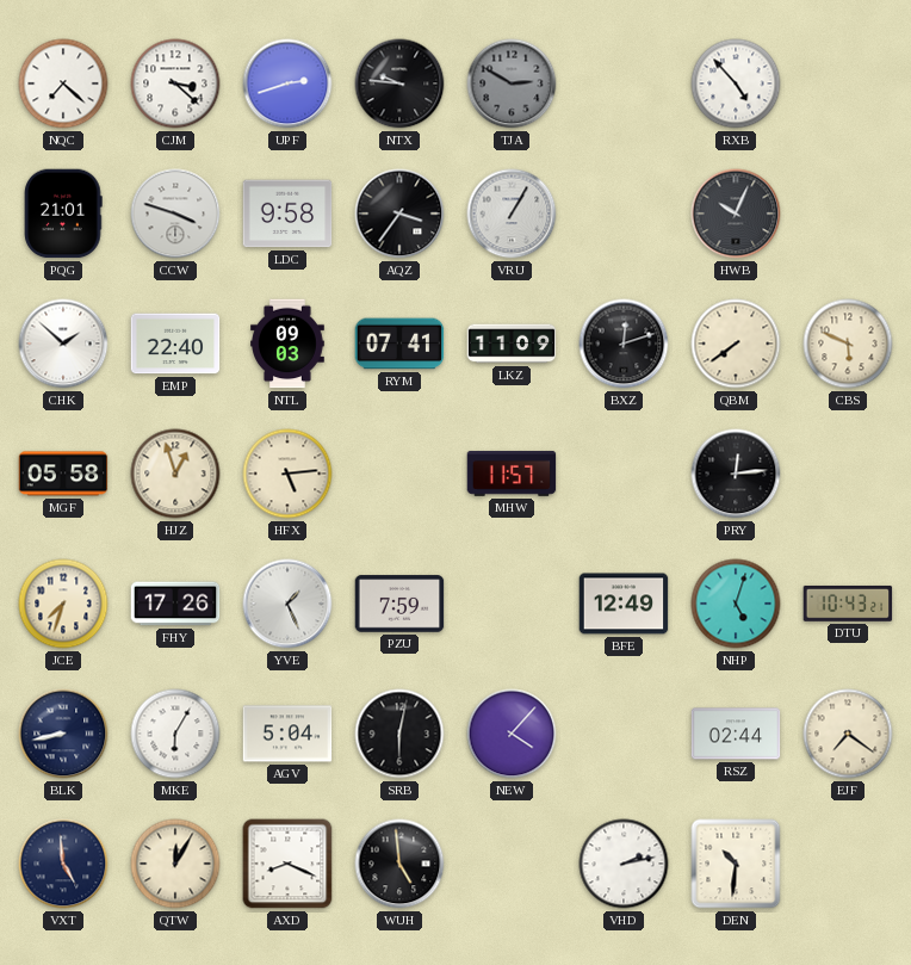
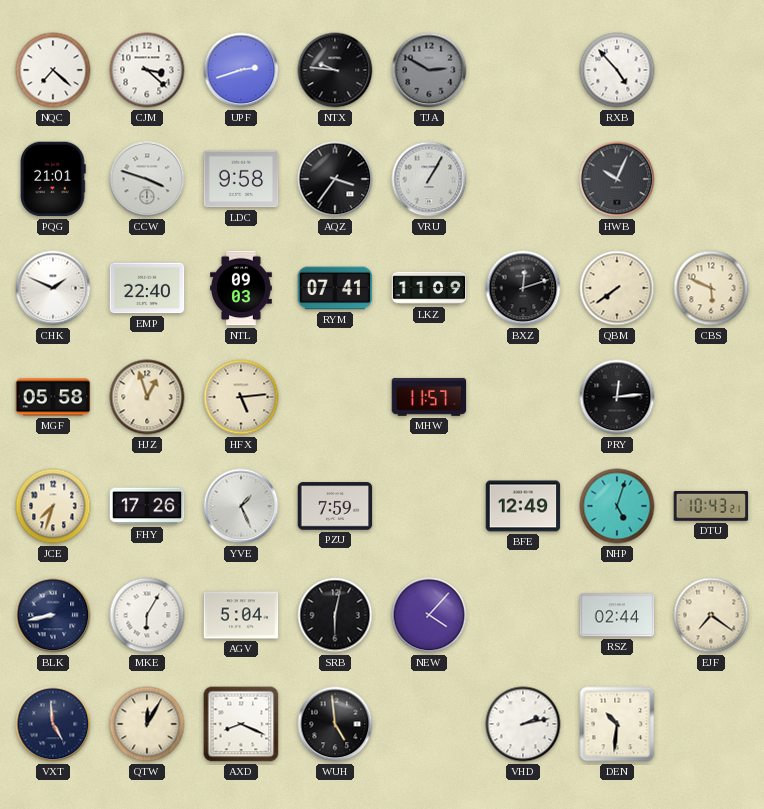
CHK: 1:52 -> 1:49 (53, 288)
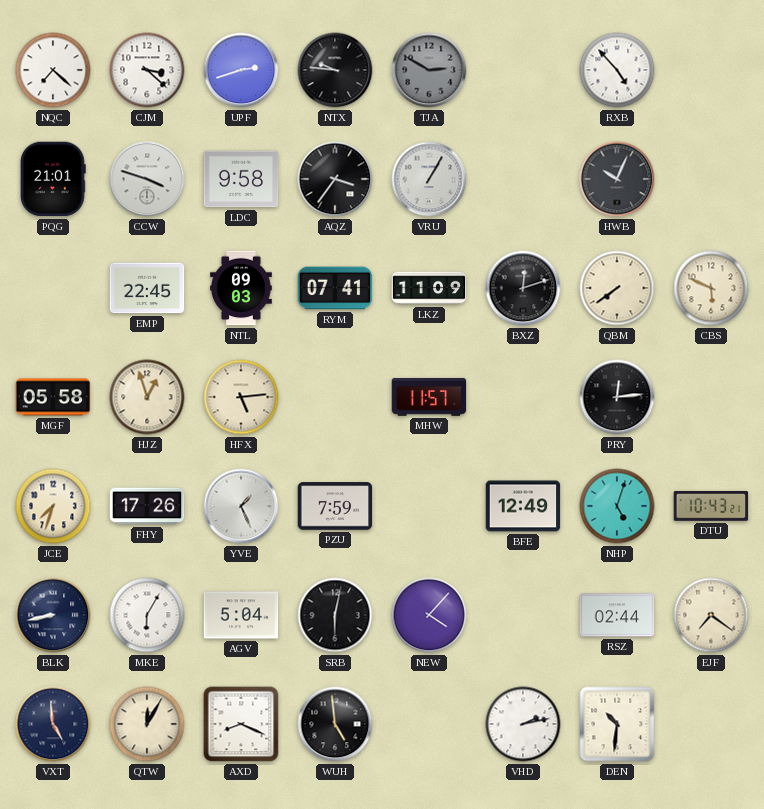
CHK: 1:49 -> none (53, 288)
EMP: 22:40 -> 22:45 (147, 288)
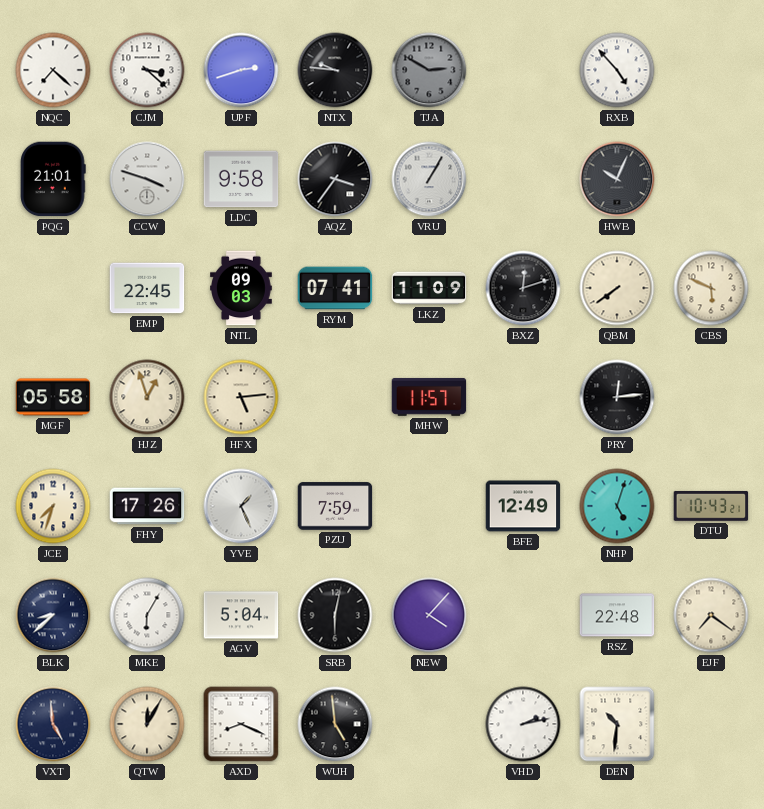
BLK: 8:43 -> 8:38 (53, 615)
RSZ: 02:44 -> 22:48 (617, 615)
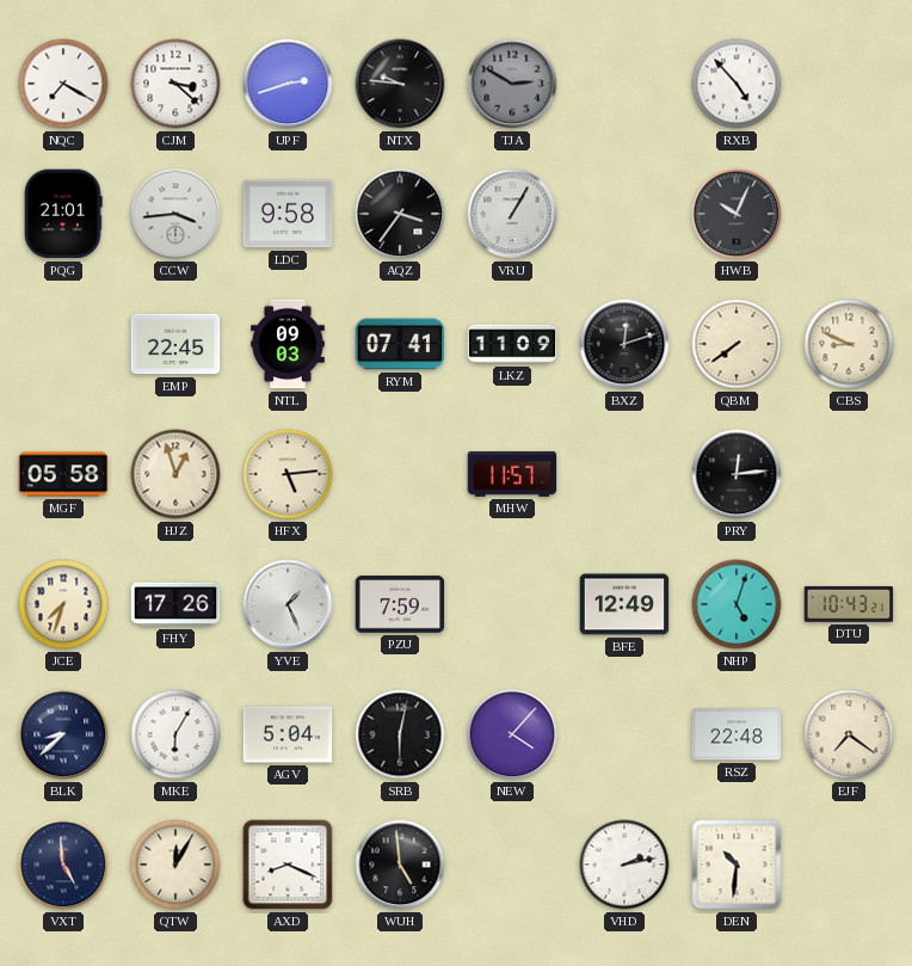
NQC: 7:22 -> 7:20 (63, 84)
CCW: 3:48 -> 3:44 (175, 214)
CBS: 5:49 -> 8:49 (849, 344)
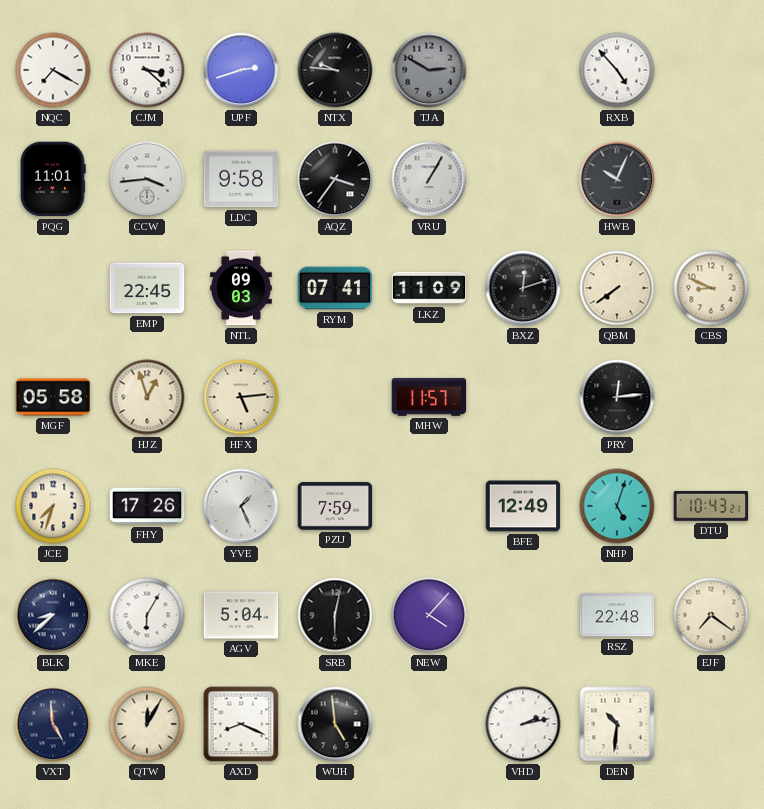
PQG: 21:01 -> 11:01 (53, 179)
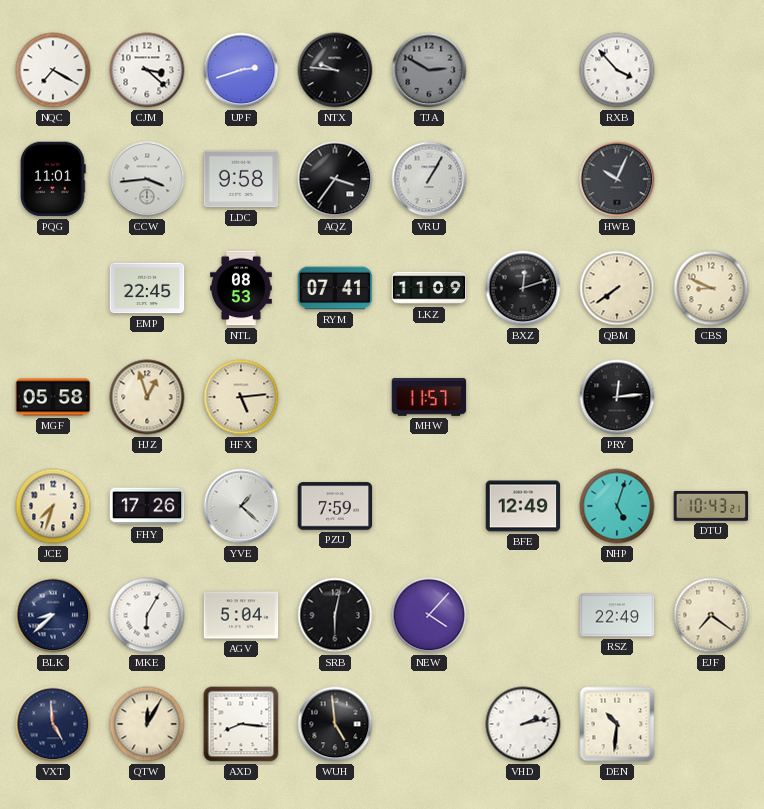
RXB: 4:53 -> 3:53 (617, 70)
NTL: 09:03 -> 08:53 (242, 288)
YVE: 1:26 -> 1:22 (241, 506)
RSZ: 22:48 -> 22:49 (617, 615)
AXD: 8:19 -> 8:16 (241, 724)
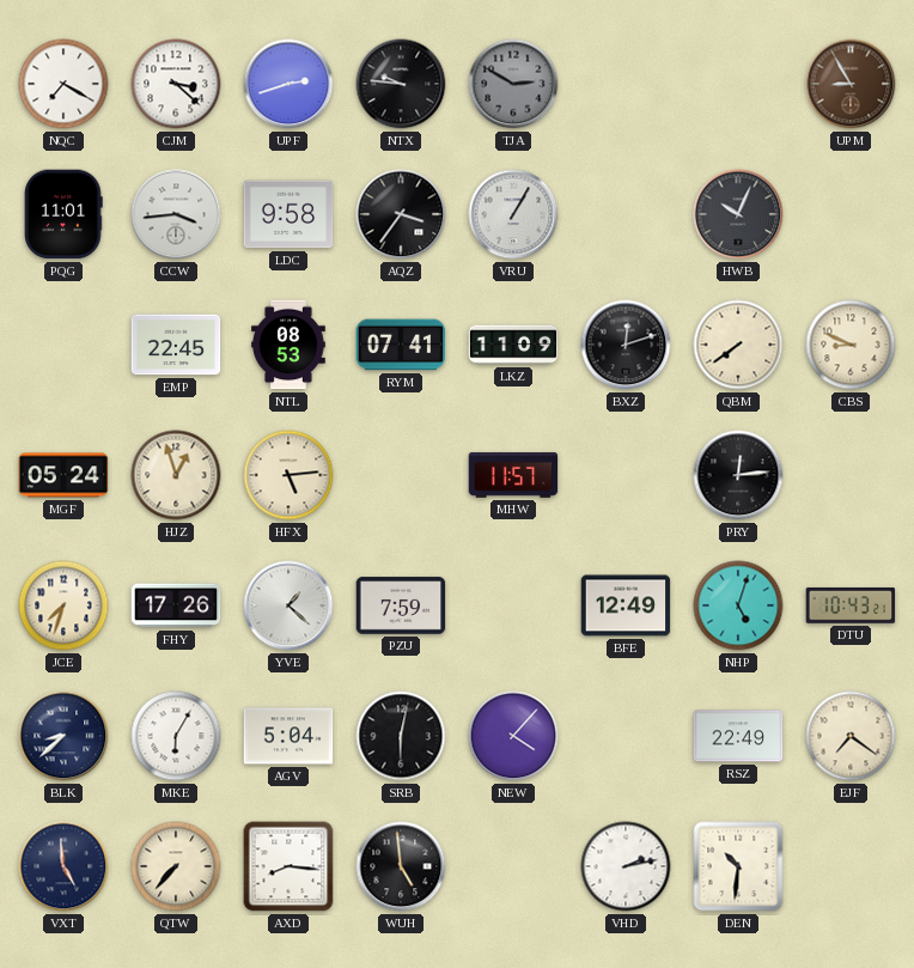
RXB: 3:53 -> none (617, 70)
UPM: none -> 8:55 (851, 84)
MGF: 05:58 -> 05:24 (63, 475)
QTW: 12:05 -> 7:37 (176, 866)
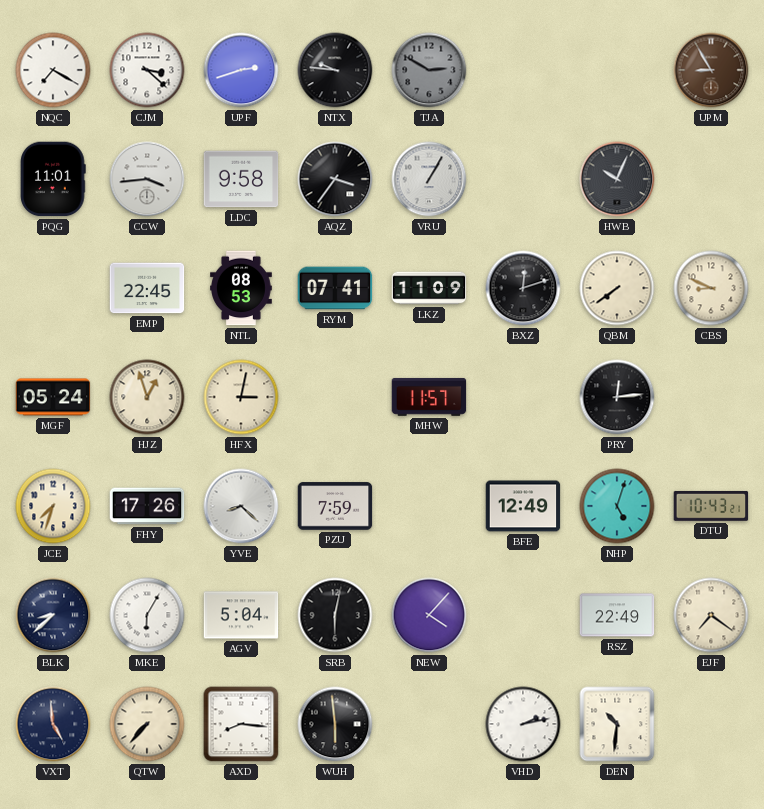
HFX: 5:14 -> 3:02 (241, 397)
YVE: 1:22 -> 8:22 (241, 506)
WUH: 4:59 -> 5:59 (335, 724)
